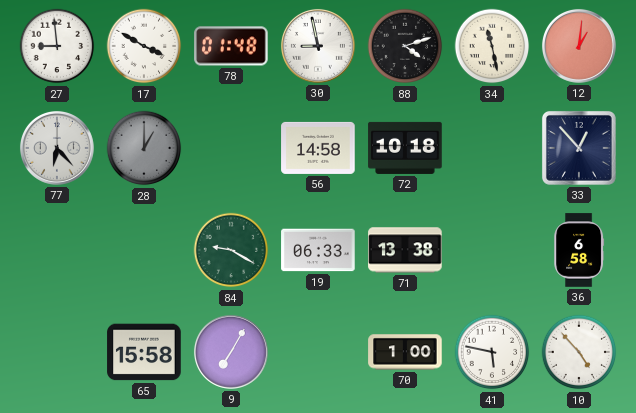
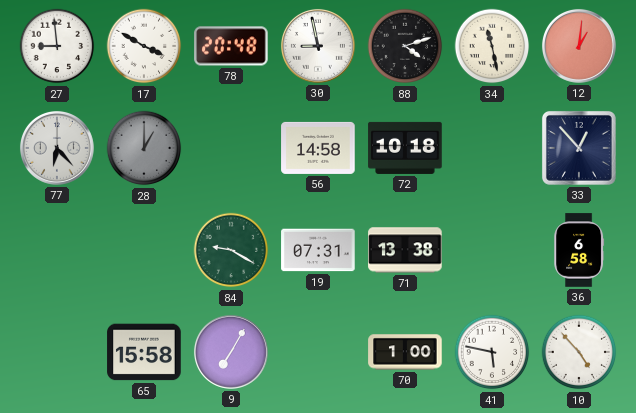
78: 01:48 -> 20:48 (231, 46)
19: 06:33 -> 07:31 (318, 250)
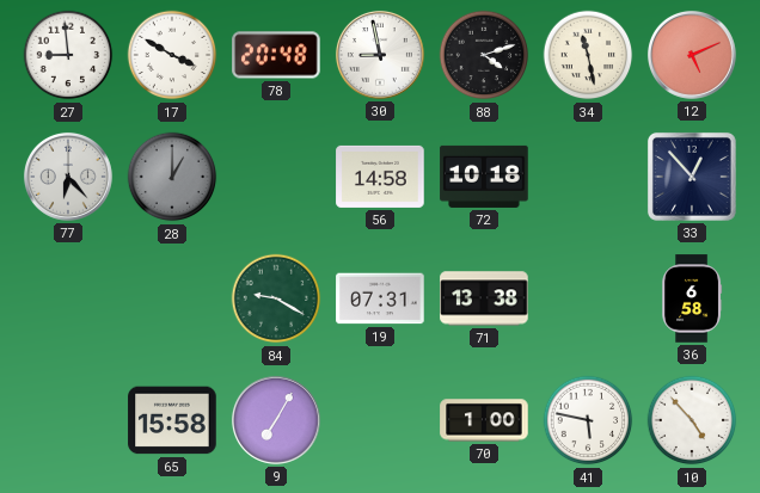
12: 1:01 -> 5:11 (692, 55)
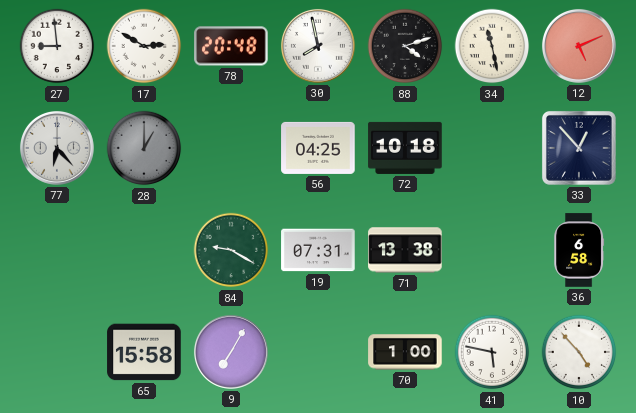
17: 3:50 -> 2:50 (144, 46)
30: 8:58 -> 7:58 (318, 46)
56: 14:58 -> 04:25 (318, 148)
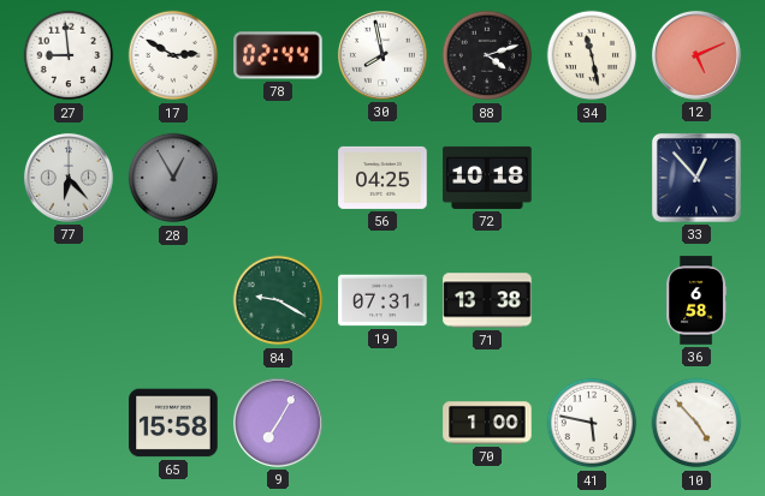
78: 20:48 -> 02:44 (278, 55)
28: 1:00 -> 12:55 (173, 178)
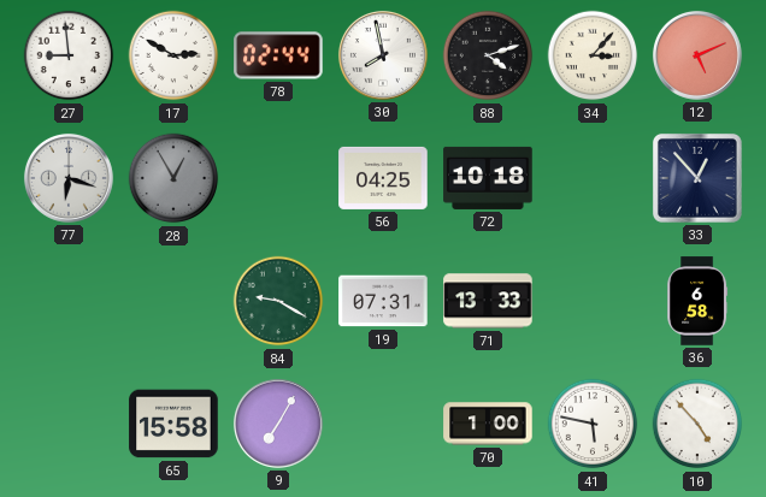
34: 11:28 -> 3:07 (593, 55)
77: 6:23 -> 6:18 (69, 178)
71: 13:38 -> 13:33 (488, 301)
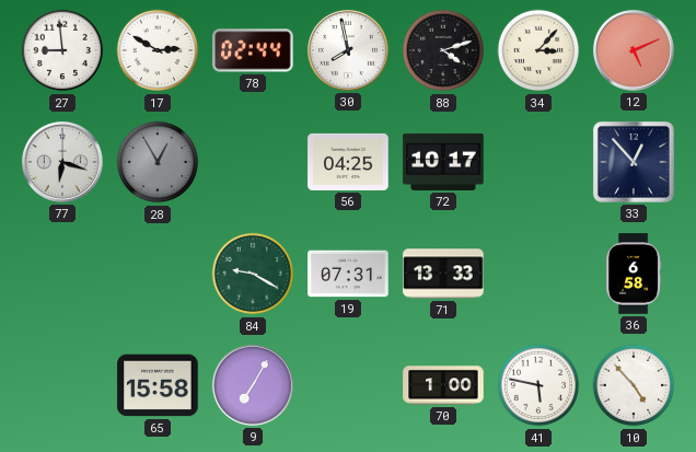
72: 10:18 -> 10:17 (443, 162)
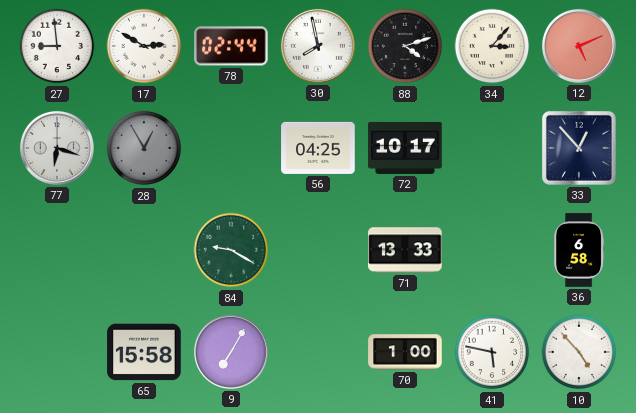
19: 07:31 -> none (348, 274)
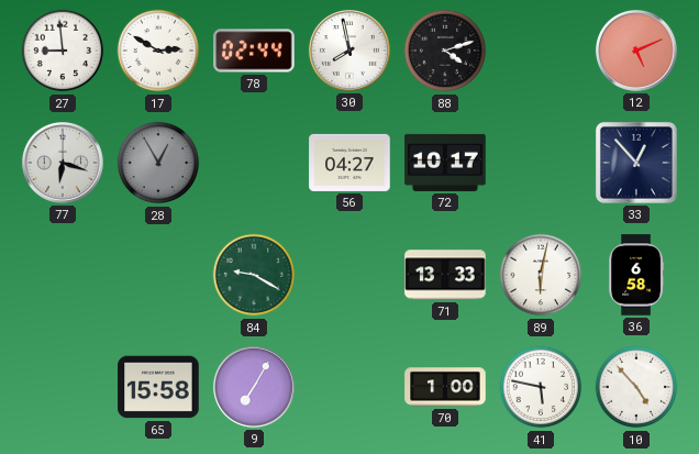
34: 3:07 -> none (492, 46)
56: 04:25 -> 04:27 (349, 163)
89: none -> 6:02 (541, 275)
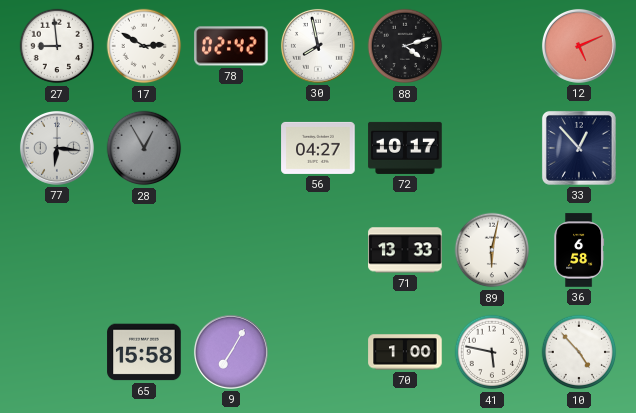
78: 02:44 -> 02:42 (231, 46)
77: 6:18 -> 6:16 (57, 148)
84: 9:20 -> none (254, 275)
